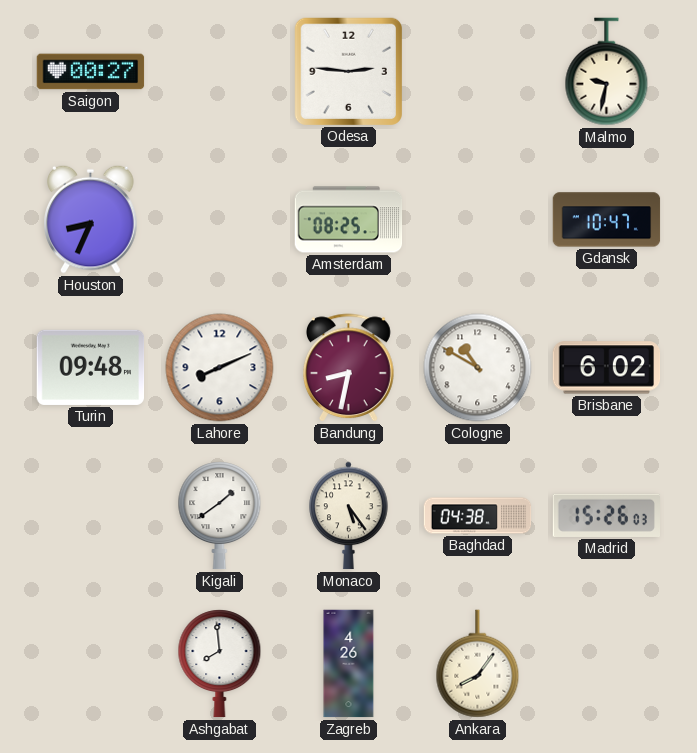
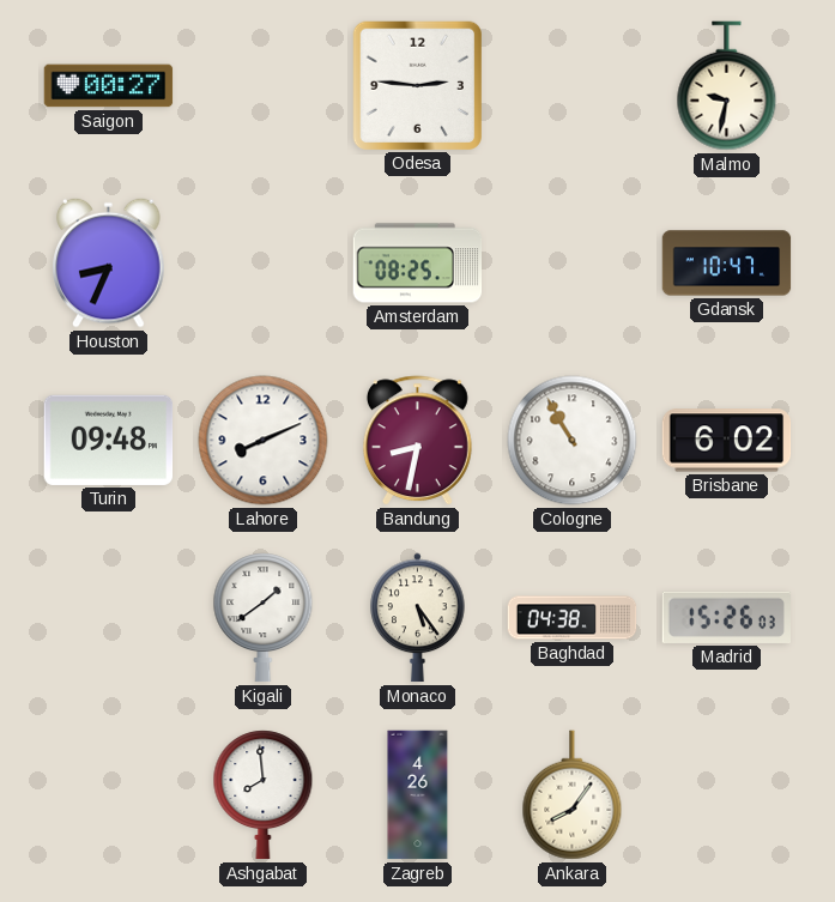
Cologne: 10:50 -> 10:55 (573, 441)
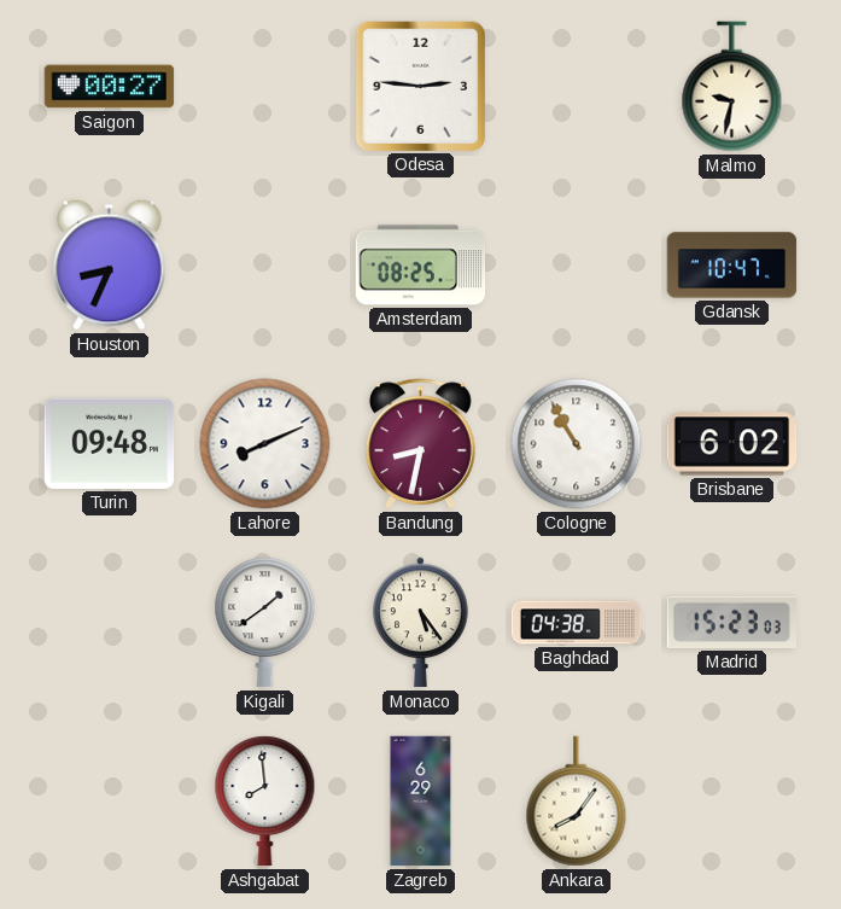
Madrid: 15:26 -> 15:23 (731, 622)
Zagreb: 4:26 -> 6:29 (421, 802)
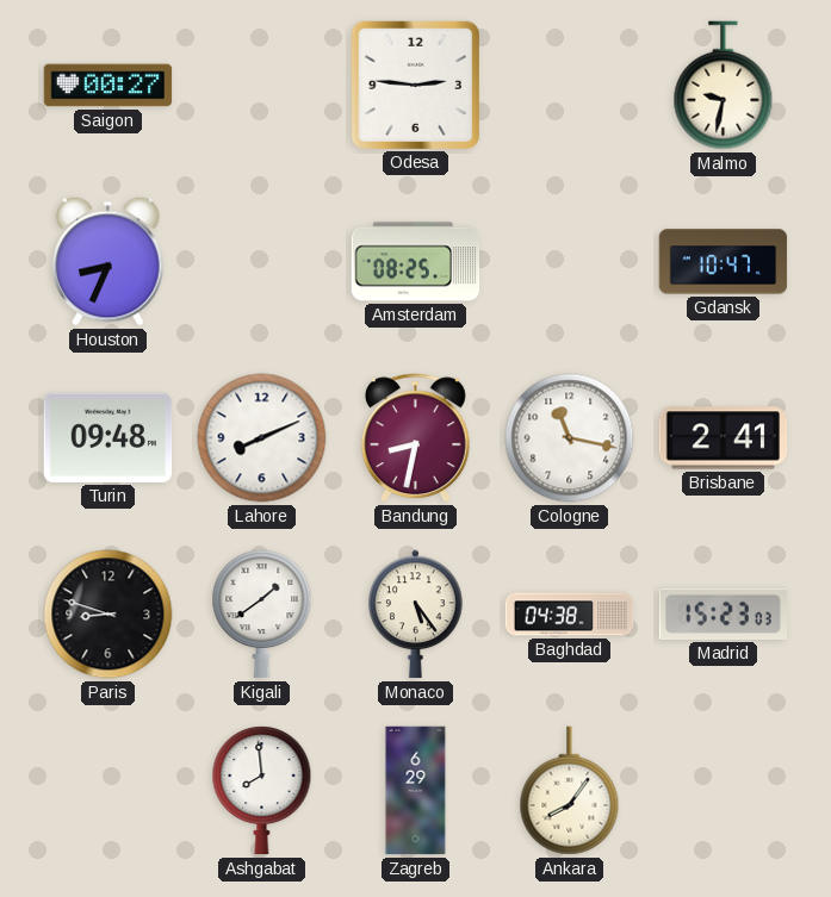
Cologne: 10:55 -> 11:17 (570, 438)
Brisbane: 6:02 -> 2:41 (724, 438)
Paris: none -> 8:48 (108, 615)
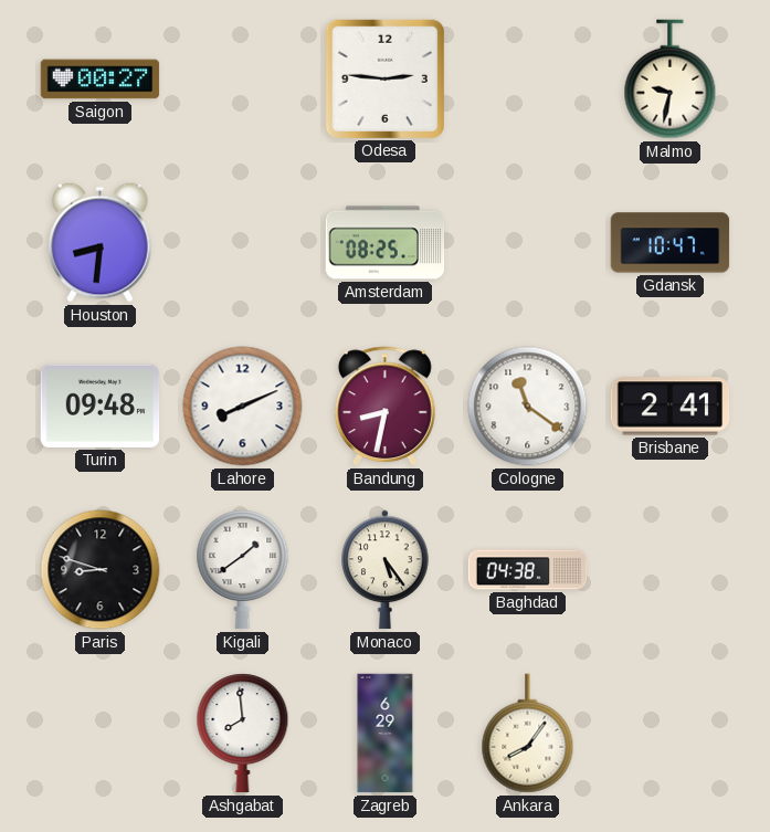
Houston: 8:34 -> 8:31 (101, 242)
Cologne: 11:17 -> 11:21 (528, 407)
Madrid: 15:23 -> none (723, 613)
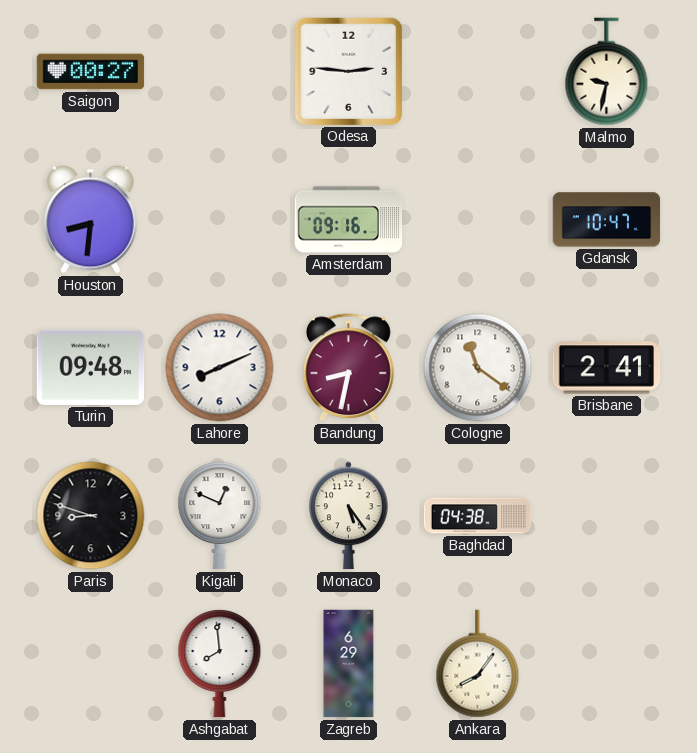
Amsterdam: 08:25 -> 09:16 (349, 220)
Kigali: 1:39 -> 12:49 (220, 516)
